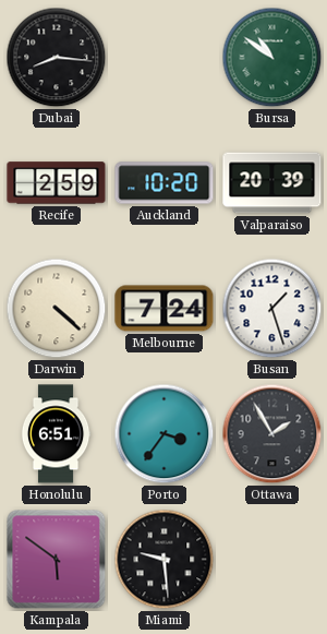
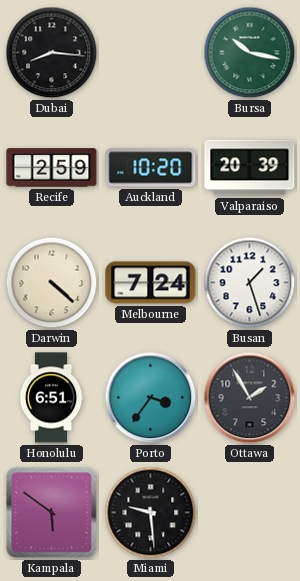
Bursa: 10:51 -> 10:17 (250, 53)
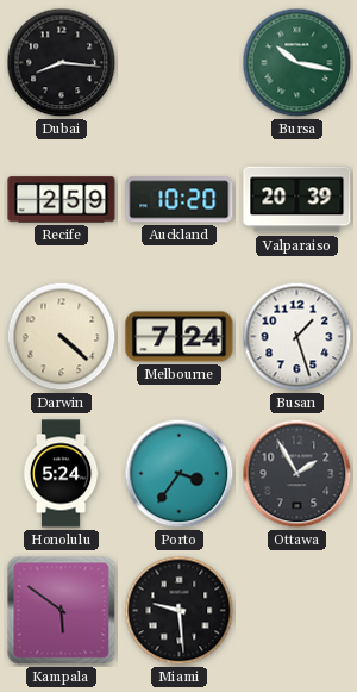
Honolulu: 6:51 -> 5:24 (61, 474)
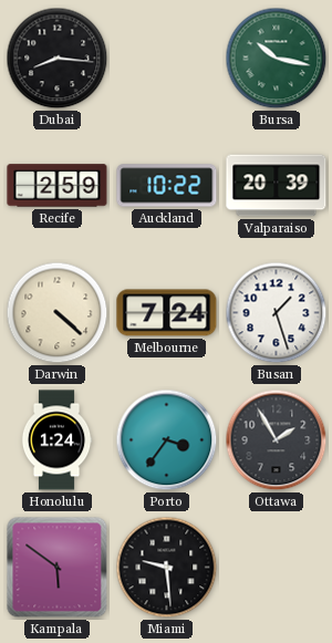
Auckland: 10:20 -> 10:22 (167, 186)
Honolulu: 5:24 -> 1:24 (56, 440)
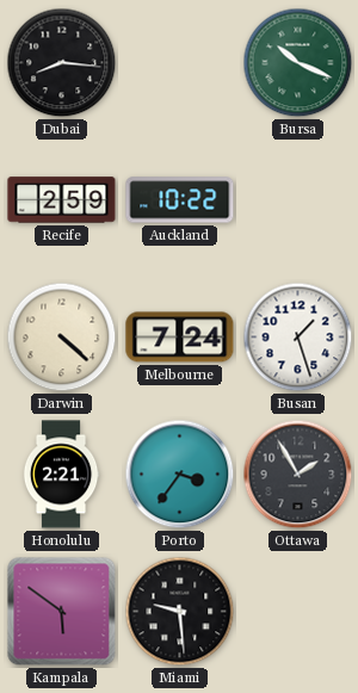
Bursa: 10:17 -> 10:19 (298, 63)
Valparaiso: 20:39 -> none (277, 186)
Honolulu: 1:24 -> 2:21 (61, 475)
